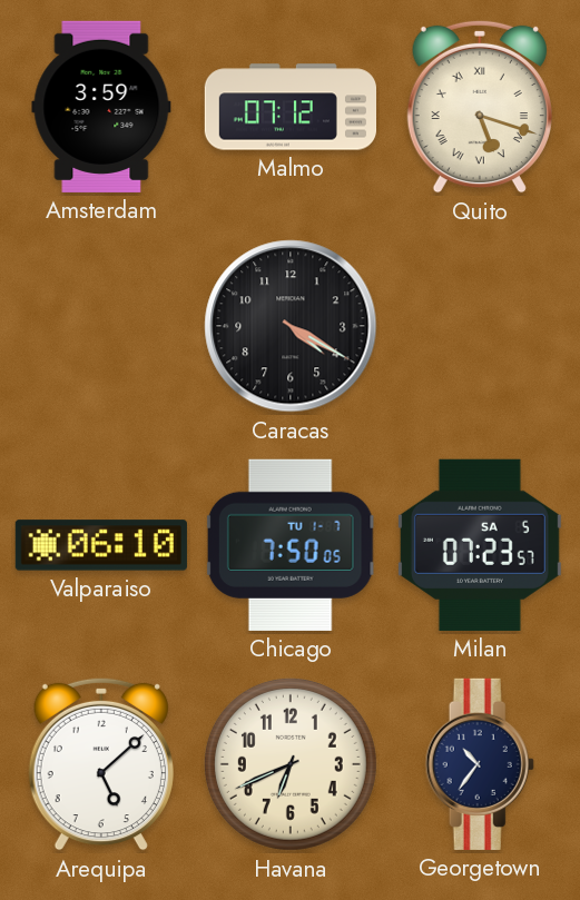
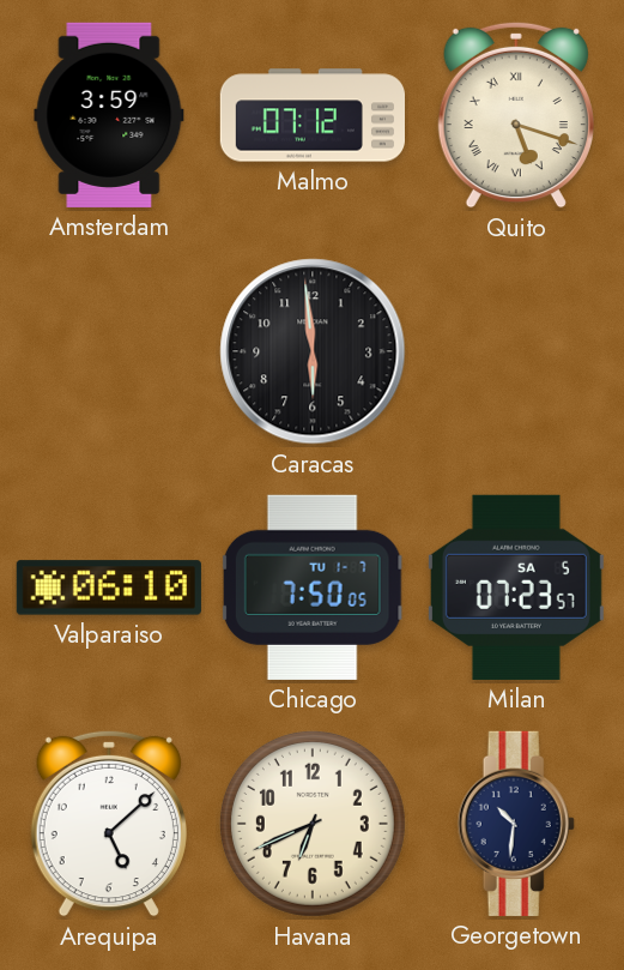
Caracas: 4:20 -> 5:59 (313, 351)
Georgetown: 10:36 -> 10:31 (516, 824)
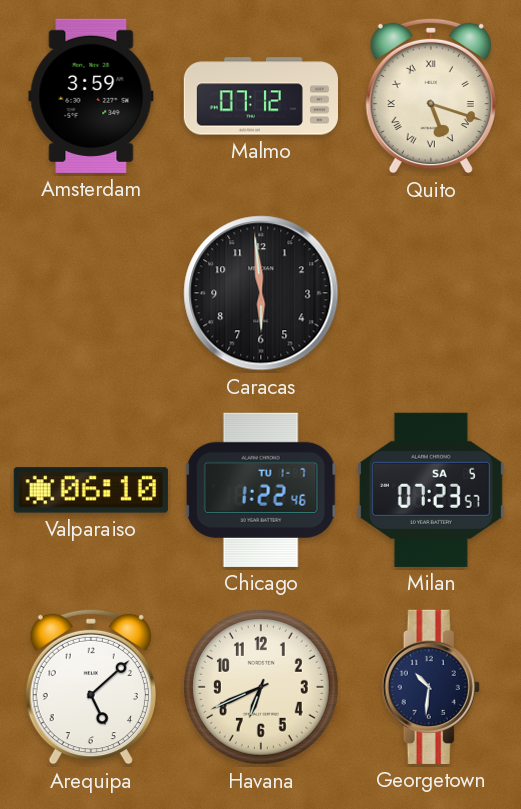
Chicago: 7:50 -> 1:22 (261, 490)
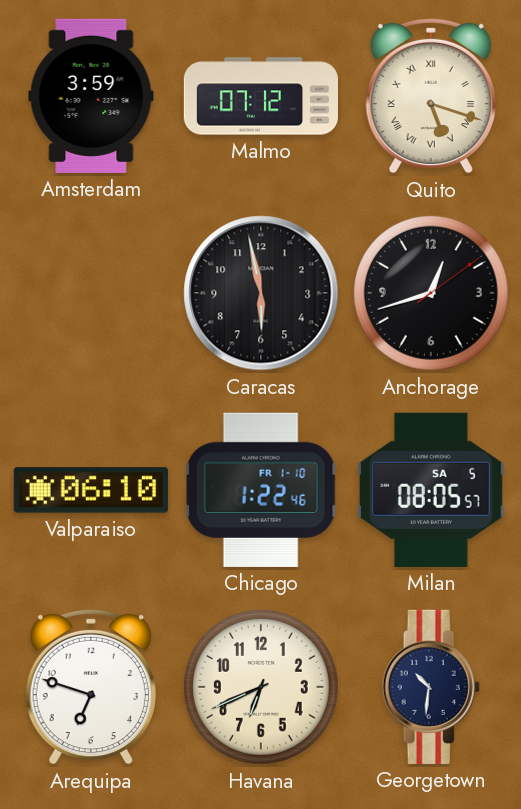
Caracas: 5:59 -> 5:58 (261, 293)
Anchorage: none -> 12:42 (431, 293)
Chicago date: TU 1-7 -> FR 1-10 (261, 490)
Milan: 07:23 -> 08:05 (431, 490)
Arequipa: 5:08 -> 6:48 (91, 687)
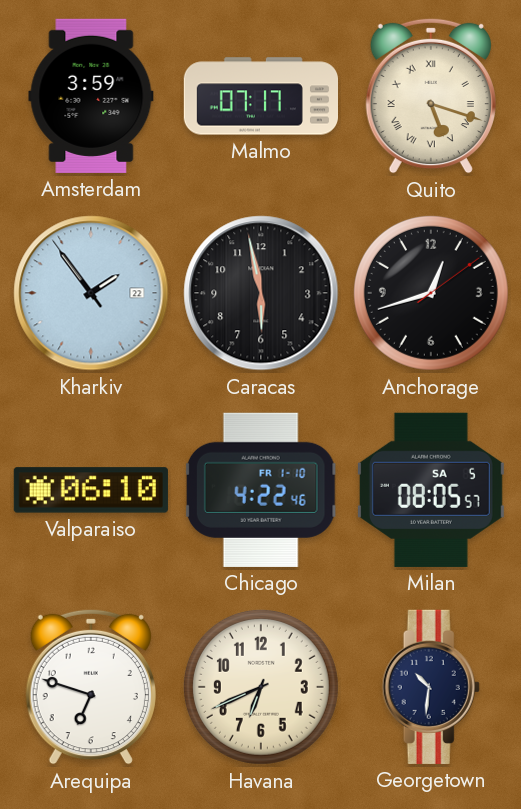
Malmo: 07:12 -> 07:17 (260, 96)
Kharkiv: none -> 1:53 (91, 293)
Chicago: 1:22 -> 4:22 (261, 490)
